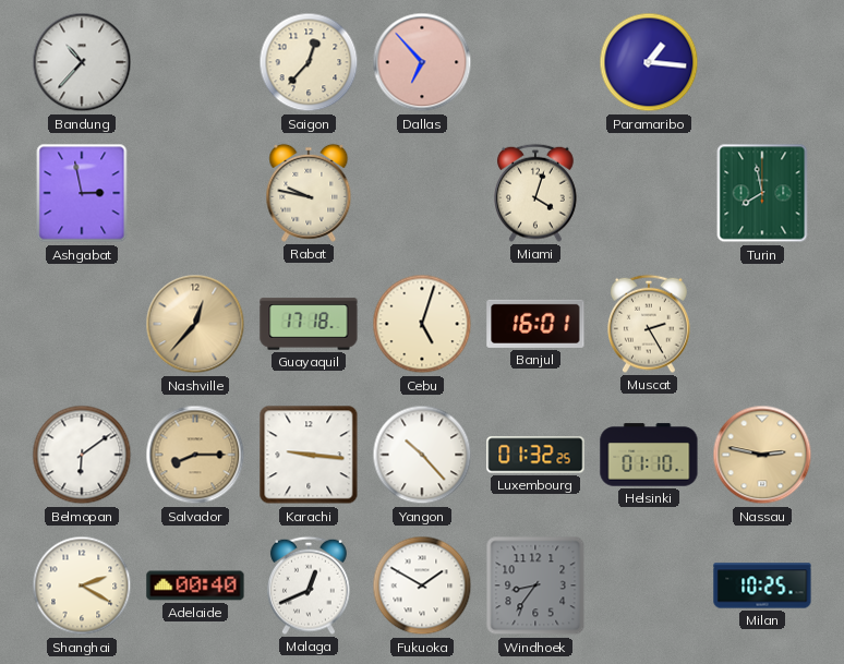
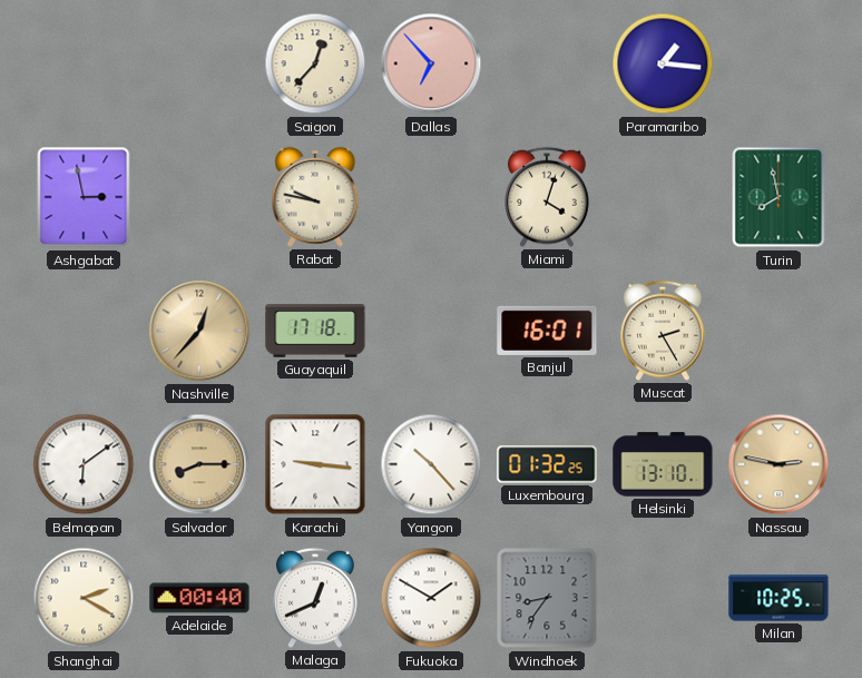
Bandung: 10:37 -> none (82, 62)
Cebu: 5:03 -> none (422, 324)
Helsinki: 01:10 -> 13:10 (663, 464)
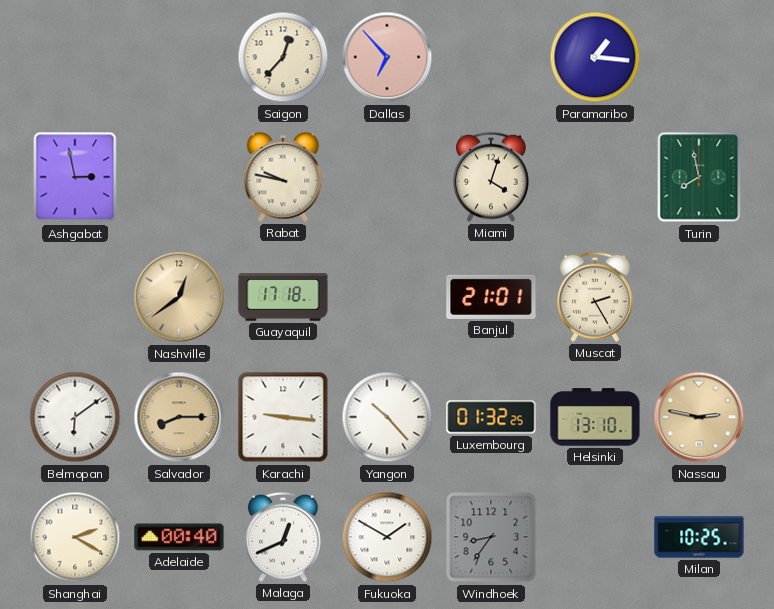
Nashville: 12:37 -> 12:39 (179, 297)
Banjul: 16:01 -> 21:01 (491, 297)
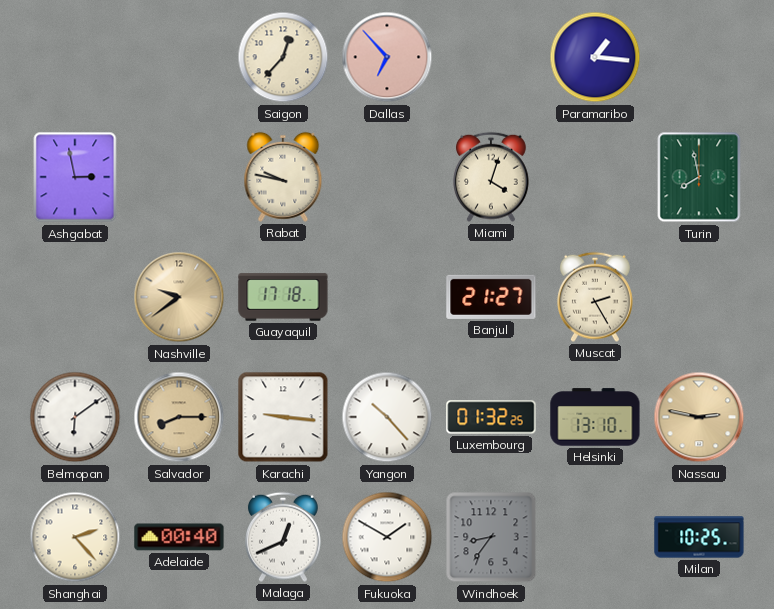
Nashville: 12:39 -> 9:39 (179, 297)
Banjul: 21:01 -> 21:27 (491, 297)
Shanghai: 2:20 -> 2:23 (75, 537)
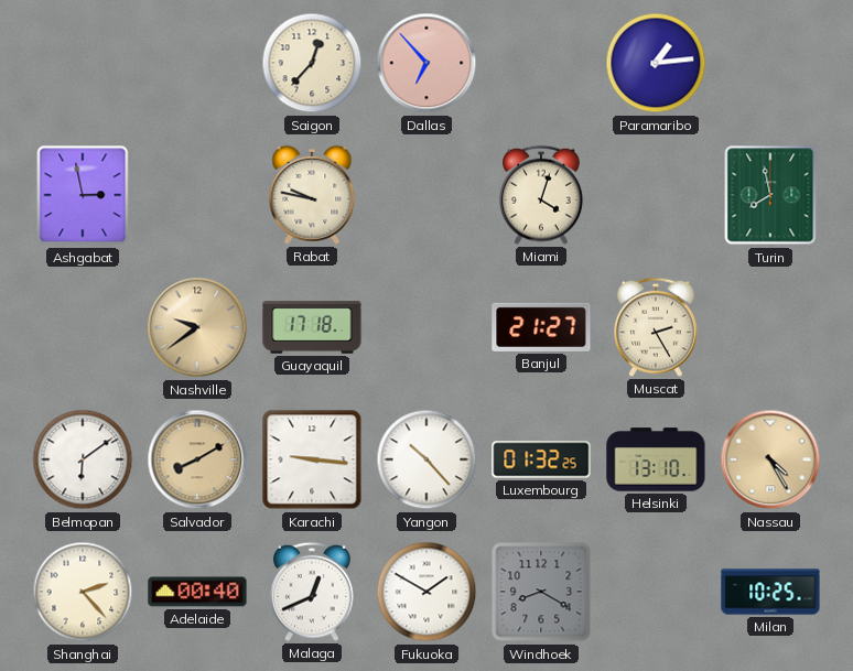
Paramaribo: 1:16 -> 1:14 (656, 63)
Salvador: 8:15 -> 8:10 (197, 459)
Nassau: 2:47 -> 4:25 (770, 459)
Windhoek: 8:36 -> 8:20 (541, 592)
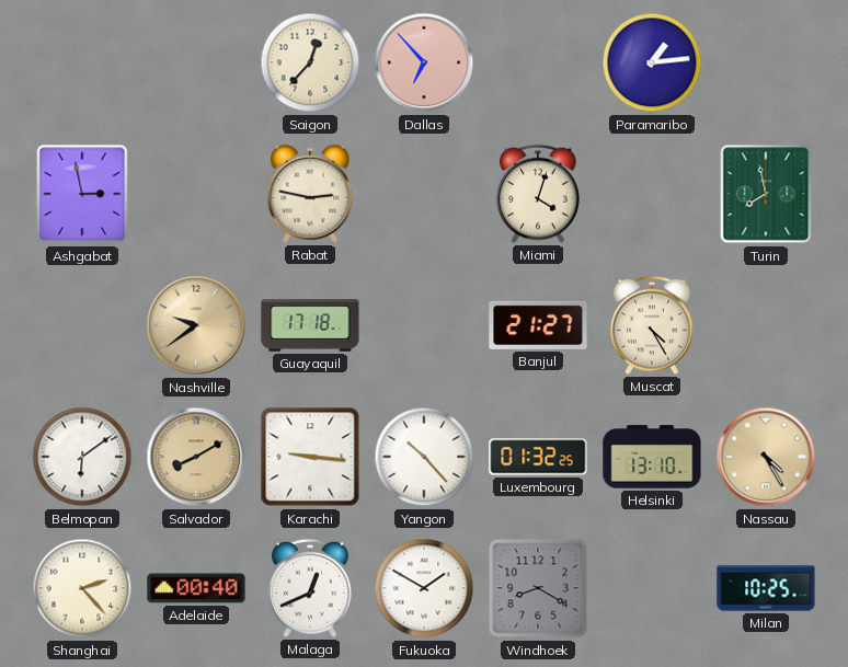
Rabat: 9:47 -> 2:47 (310, 194)
Muscat: 2:25 -> 4:25 (653, 325)
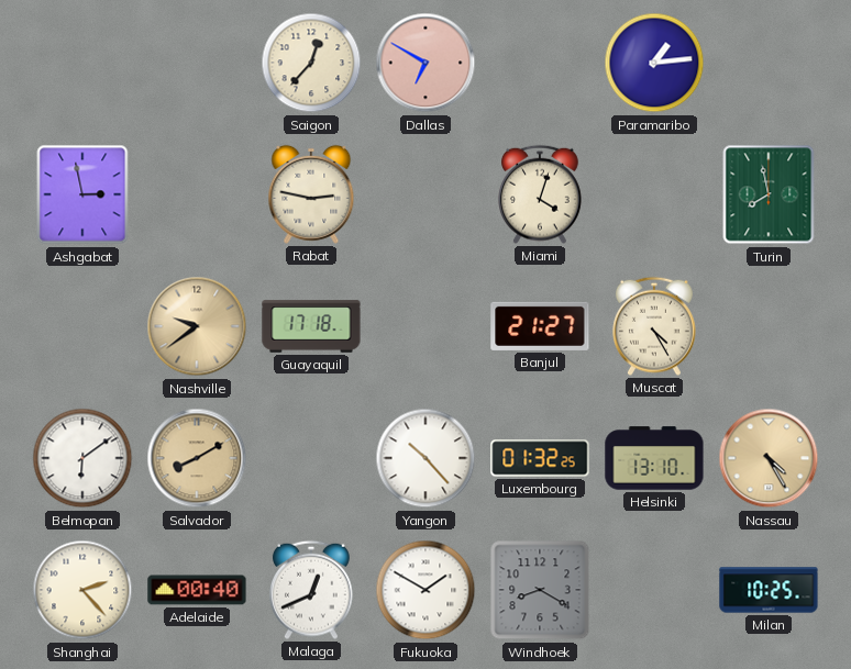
Dallas: 6:53 -> 6:50 (425, 63)
Karachi: 9:16 -> none (310, 457)
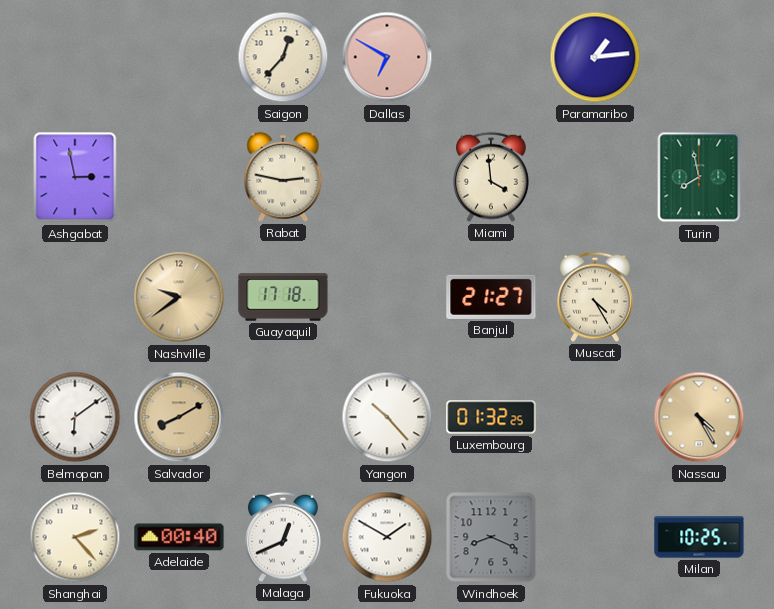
Miami: 4:03 -> 3:59 (492, 177)
Helsinki: 13:10 -> none (654, 458)
Windhoek: 8:20 -> 8:19 (491, 537)
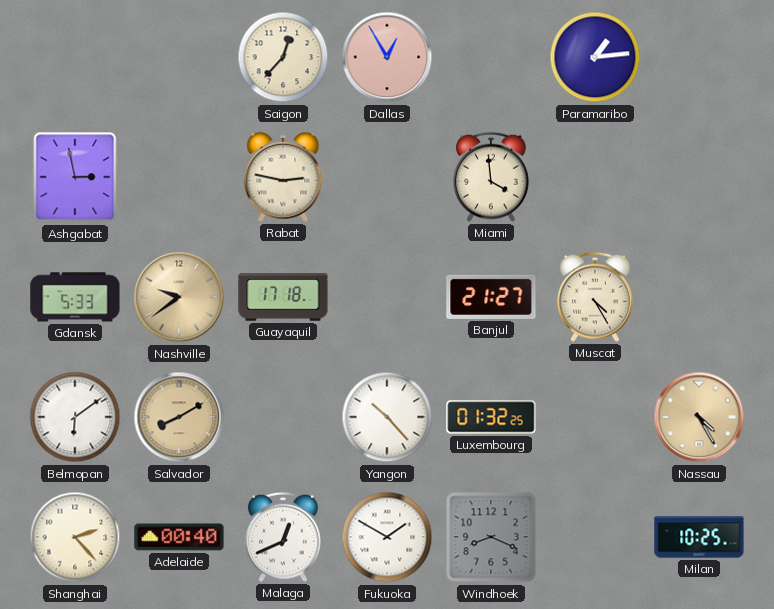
Dallas: 6:50 -> 12:55 (387, 57)
Turin: 7:58 -> none (699, 177)
Gdansk: none -> 5:33 (75, 297)
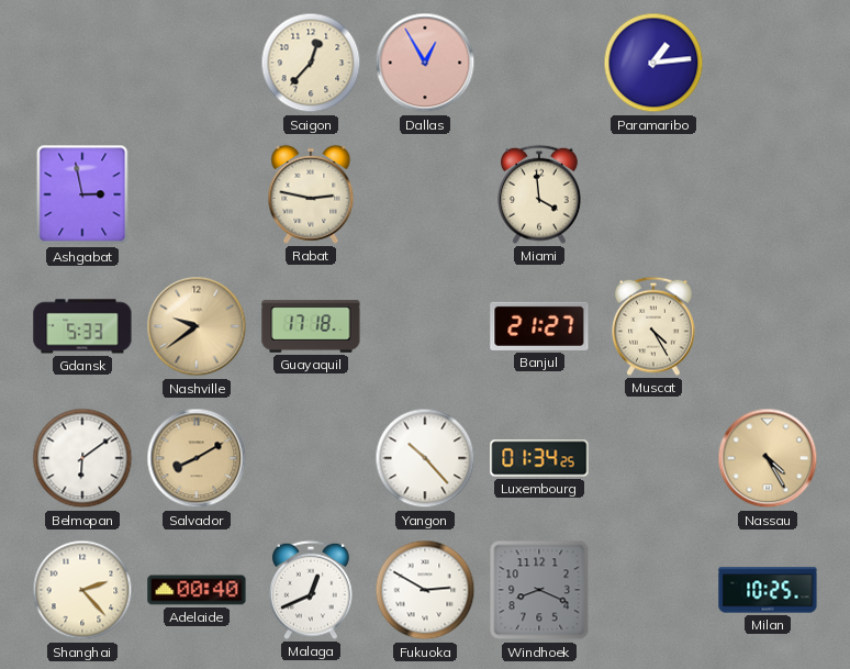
Luxembourg: 01:32 -> 01:34 (539, 458)
Fukuoka: 1:50 -> 2:50 (425, 590)
